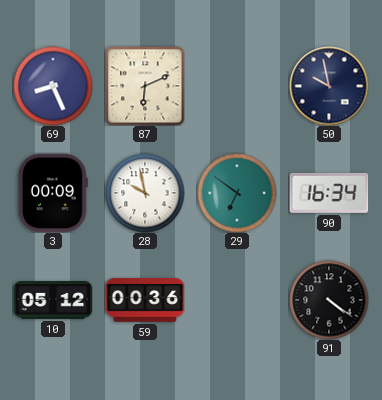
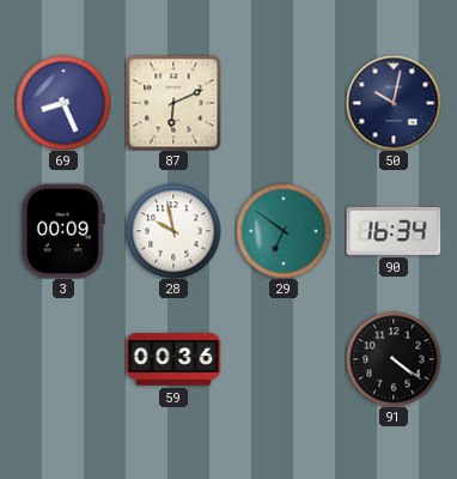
50: 9:58 -> 10:02 (394, 103)
10: 05:12 -> none (53, 300)
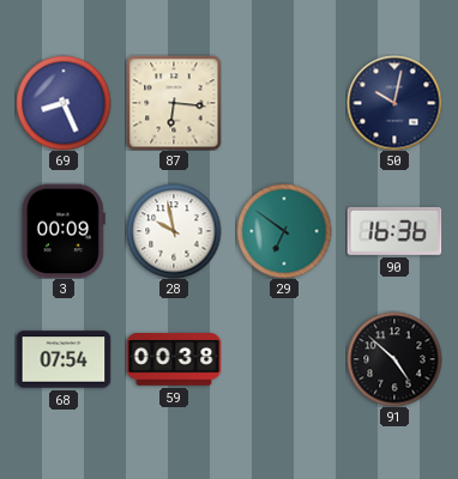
87: 6:11 -> 6:16 (174, 103)
90: 16:34 -> 16:36 (394, 231)
68: none -> 07:54 (64, 359)
59: 00:36 -> 00:38 (174, 359)
91: 4:21 -> 4:52 (394, 359)
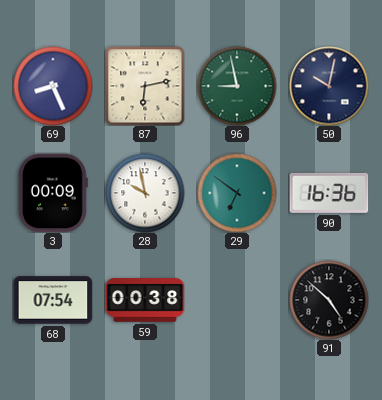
87: 6:16 -> 6:13 (145, 86)
96: none -> 8:58 (237, 86)
